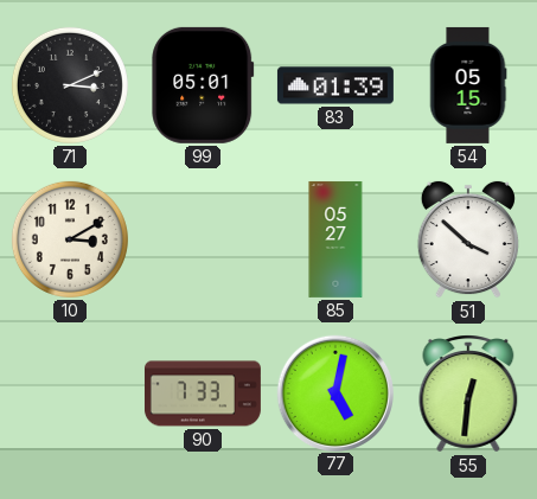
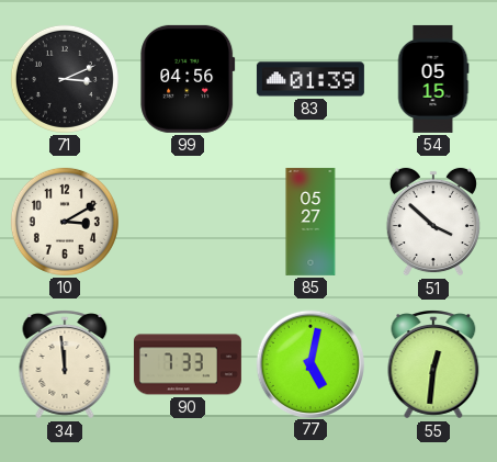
99: 05:01 -> 04:56 (188, 79)
34: none -> 11:59 (65, 364)
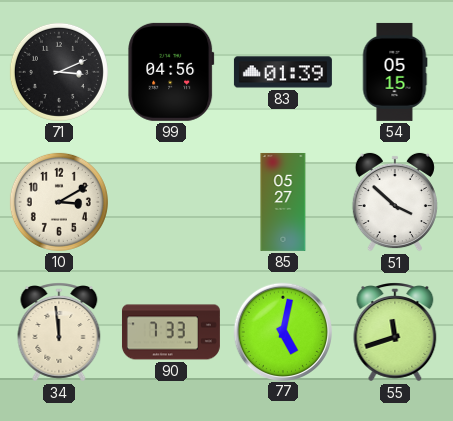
55: 12:31 -> 11:42 (395, 332)
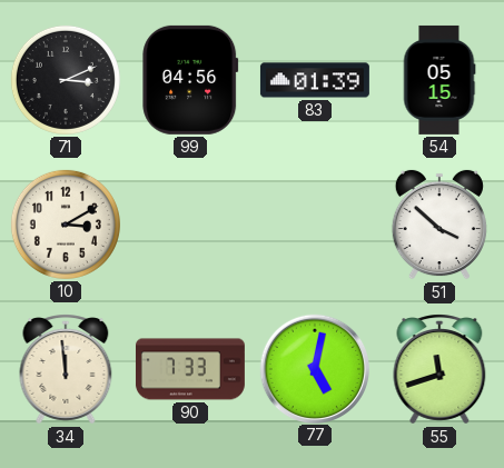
85: 05:27 -> none (283, 202)
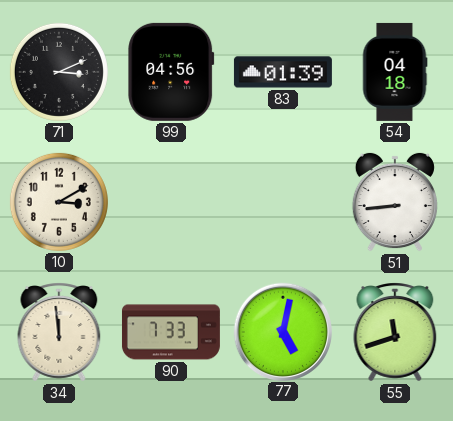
54: 05:15 -> 04:18 (395, 72)
51: 3:52 -> 8:44 (395, 202)
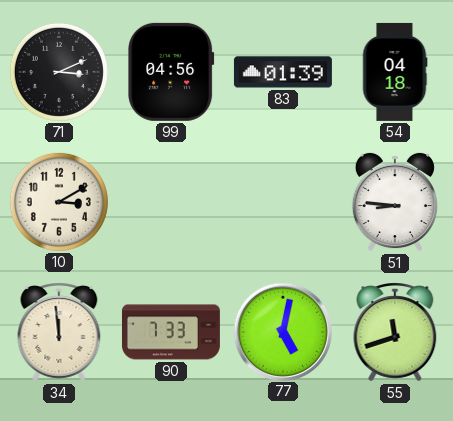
51: 8:44 -> 8:46 (395, 202)
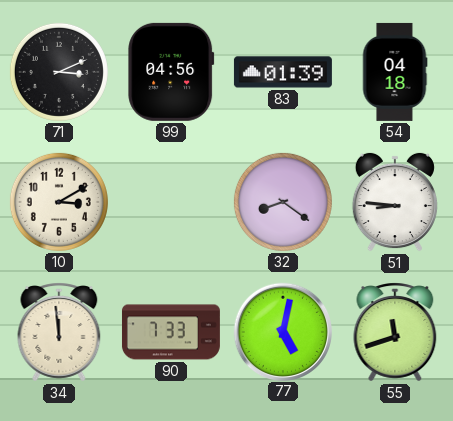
32: none -> 8:21 (283, 202)
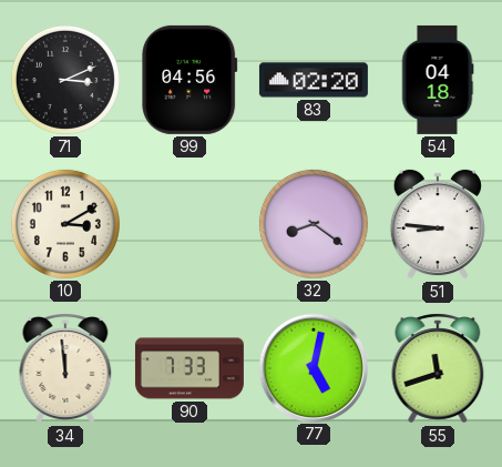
83: 01:39 -> 02:20 (314, 80)
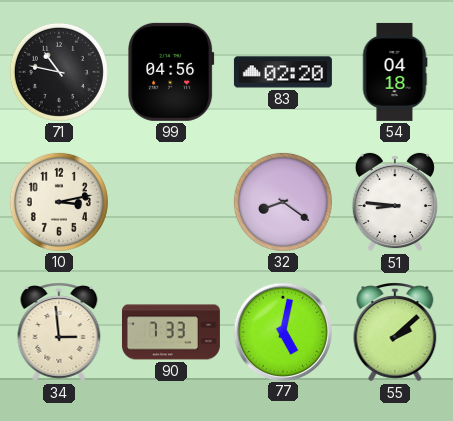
71: 3:11 -> 10:47 (59, 72)
10: 3:10 -> 3:13 (59, 202)
34: 11:59 -> 2:59 (59, 332)
55: 11:42 -> 2:08 (395, 332)
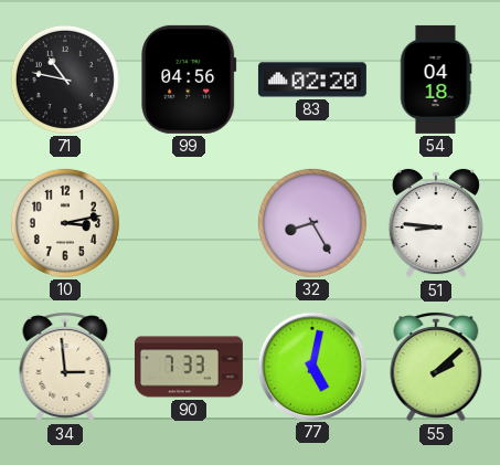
32: 8:21 -> 8:25 (312, 223)
